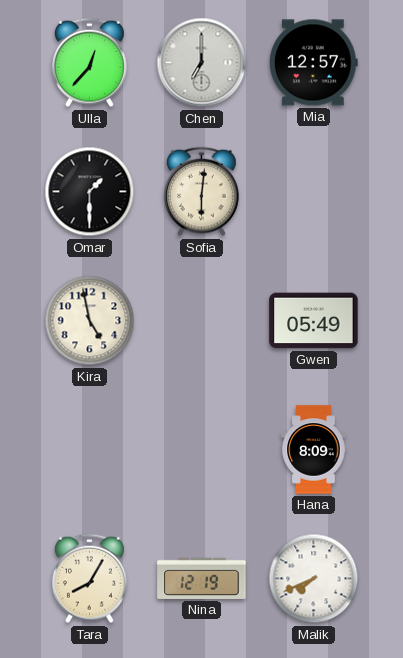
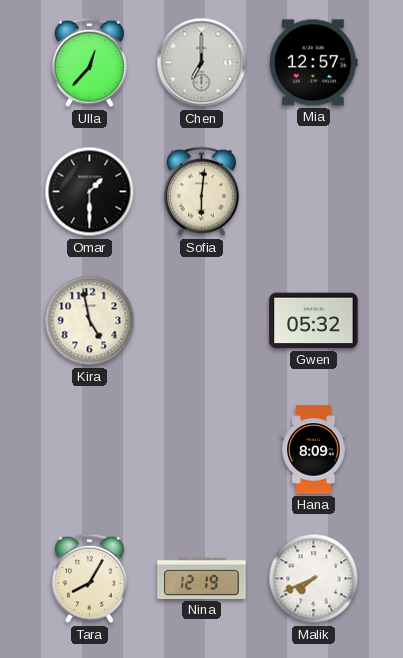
Gwen: 05:49 -> 05:32 (314, 321)
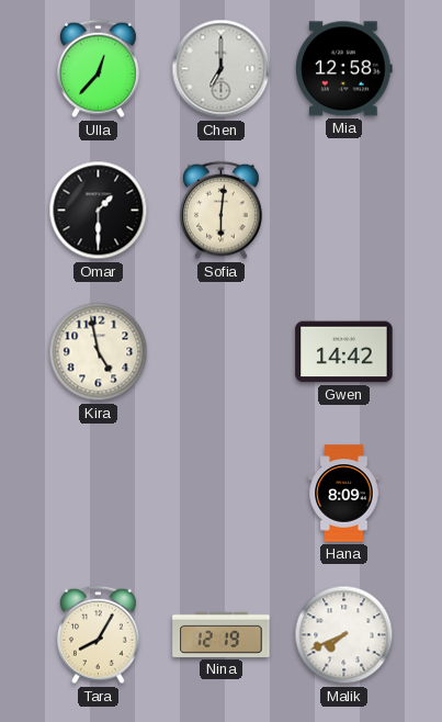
Mia: 12:57 -> 12:58 (344, 69)
Gwen: 05:32 -> 14:42 (344, 352)
